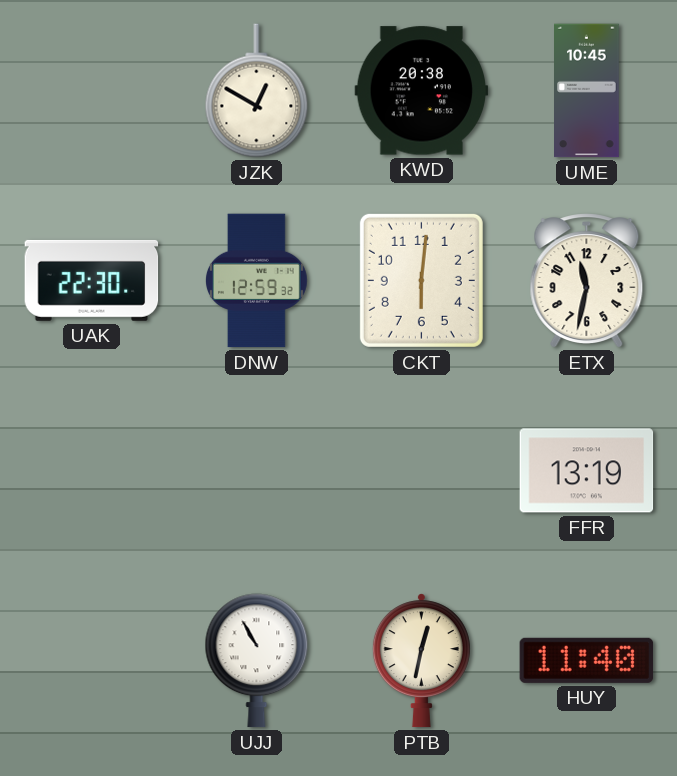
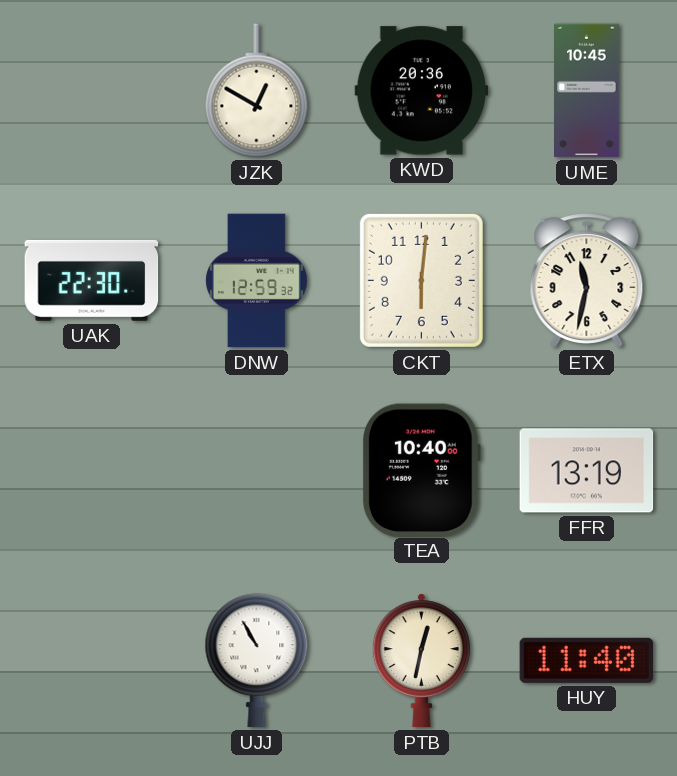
KWD: 20:38 -> 20:36 (422, 91)
TEA: none -> 10:40 (421, 470)
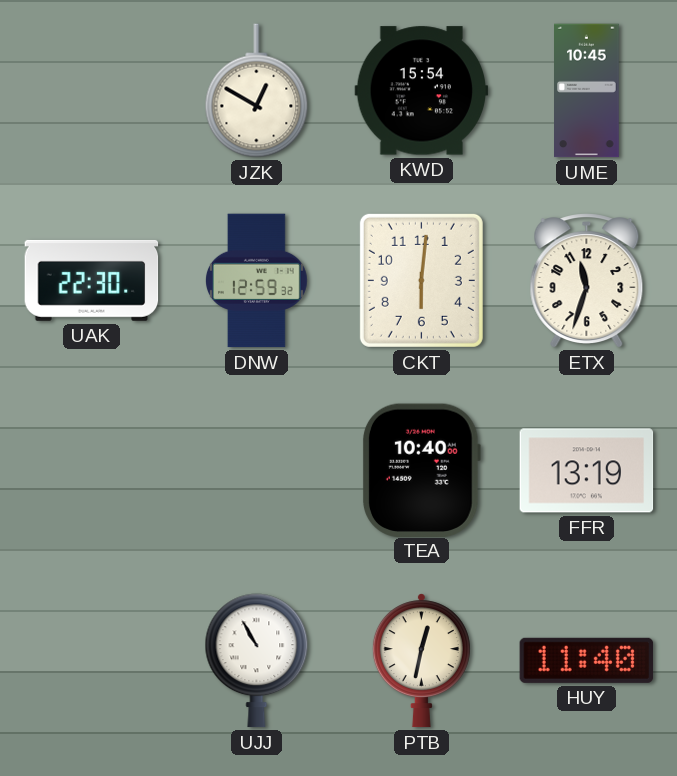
KWD: 20:36 -> 15:54 (422, 91)
ETX: 11:32 -> 11:33 (587, 281)
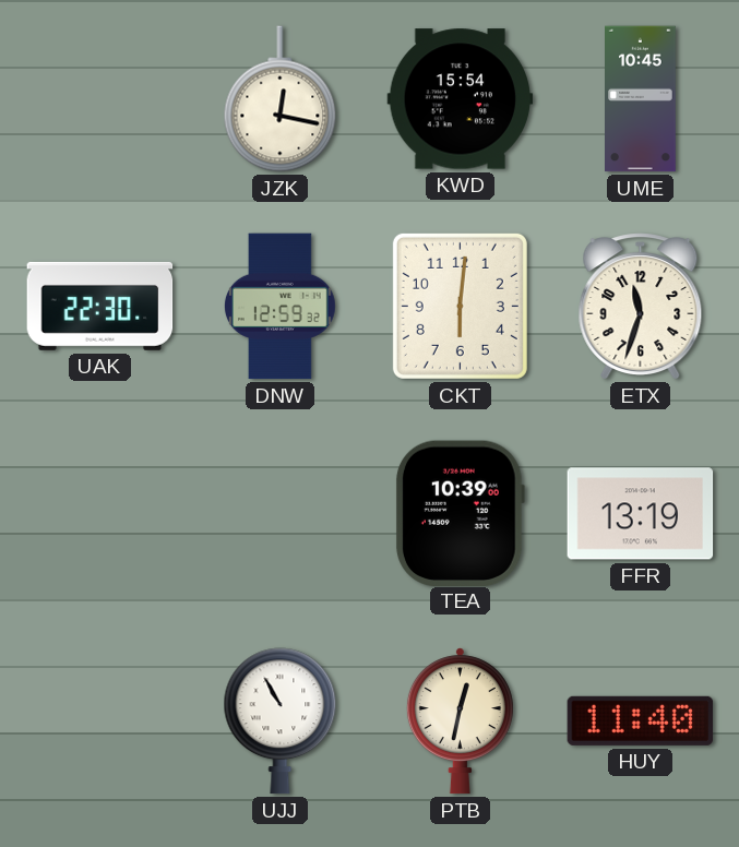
JZK: 12:50 -> 12:17 (281, 99)
TEA: 10:40 -> 10:39 (460, 513)
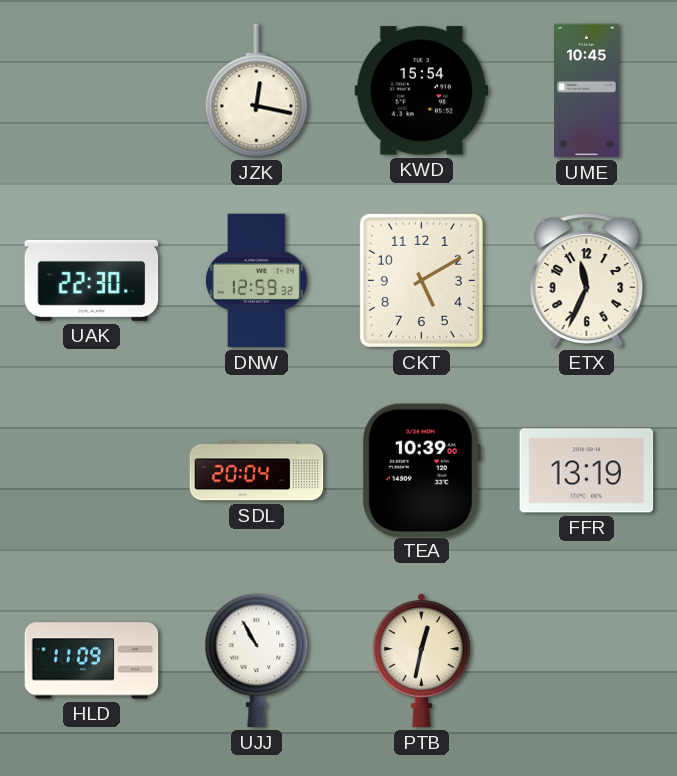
CKT: 6:01 -> 5:10 (421, 280)
ETX: 11:33 -> 11:34 (587, 281)
SDL: none -> 20:04 (257, 471)
HLD: none -> 11:09 (92, 661)
HUY: 11:40 -> none (641, 720)
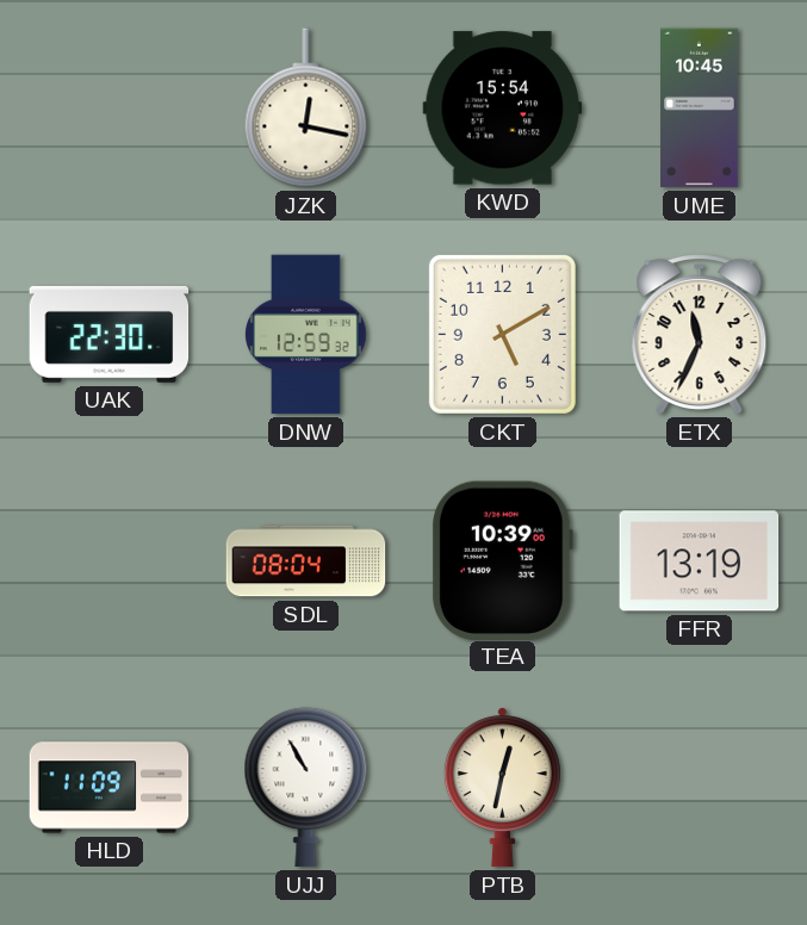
SDL: 20:04 -> 08:04 (306, 561)
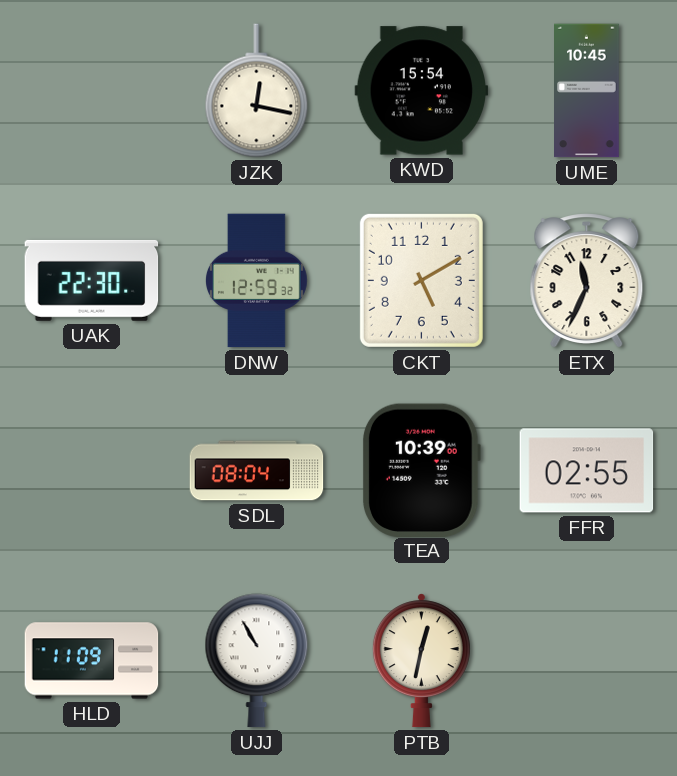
FFR: 13:19 -> 02:55 (587, 471)
